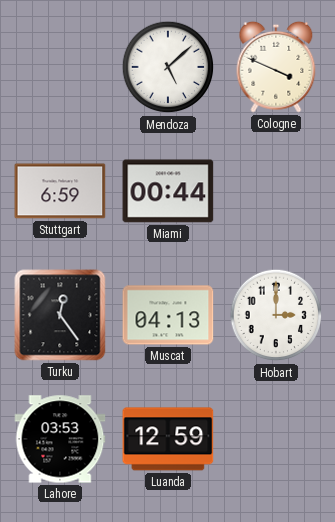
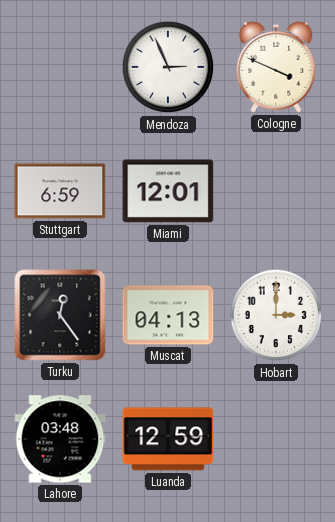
Mendoza: 5:08 -> 2:56 (168, 67)
Miami: 00:44 -> 12:01 (168, 191)
Lahore: 03:53 -> 03:48 (60, 439)
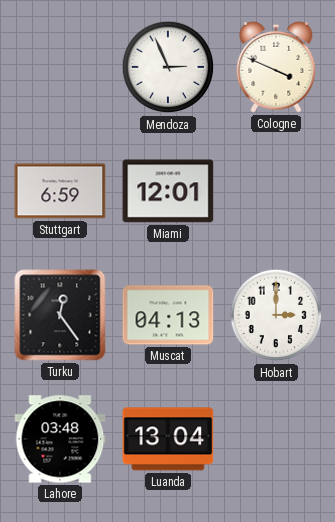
Luanda: 12:59 -> 13:04 (168, 439)
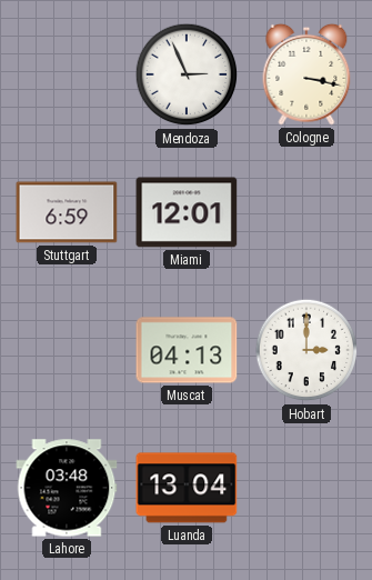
Cologne: 3:49 -> 3:17 (306, 74)
Turku: 12:24 -> none (60, 315)
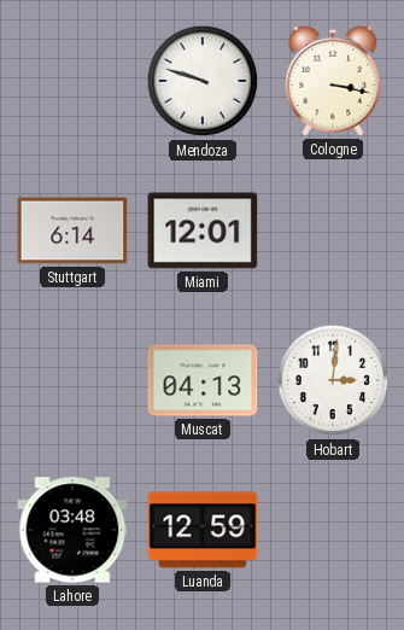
Mendoza: 2:56 -> 9:48 (203, 81)
Stuttgart: 6:59 -> 6:14 (72, 231)
Hobart: 3:00 -> 3:01 (333, 380)
Luanda: 13:04 -> 12:59 (203, 530)
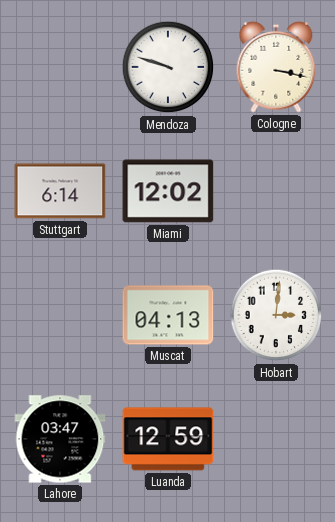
Miami: 12:01 -> 12:02 (168, 191)
Lahore: 03:48 -> 03:47 (60, 439)
